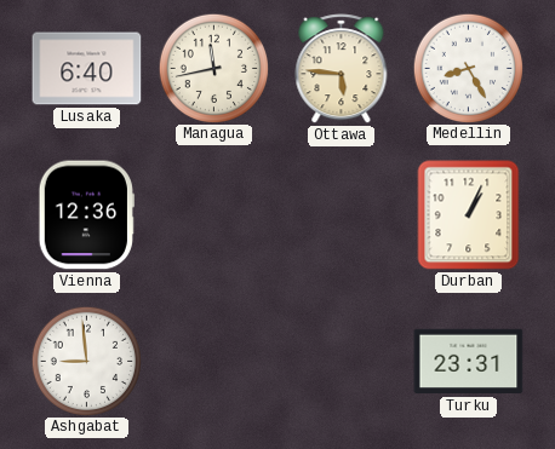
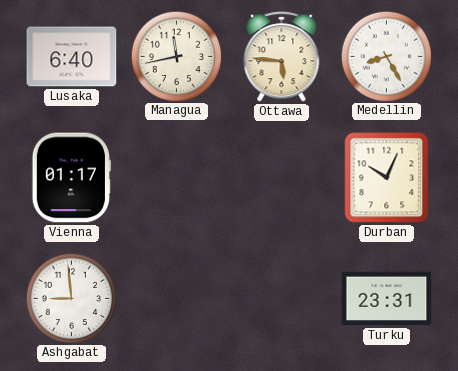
Vienna: 12:36 -> 01:17 (71, 178)
Durban: 1:04 -> 10:04 (387, 178)
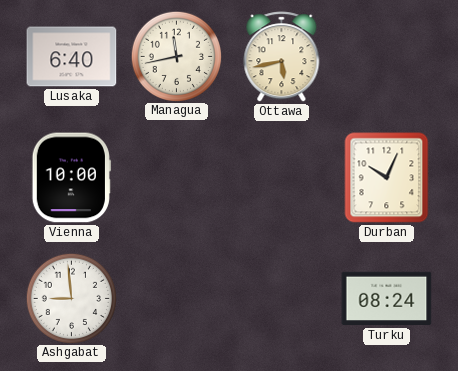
Ottawa: 5:46 -> 5:43 (282, 57)
Medellin: 8:25 -> none (386, 56)
Vienna: 01:17 -> 10:00 (71, 178)
Turku: 23:31 -> 08:24 (387, 299)
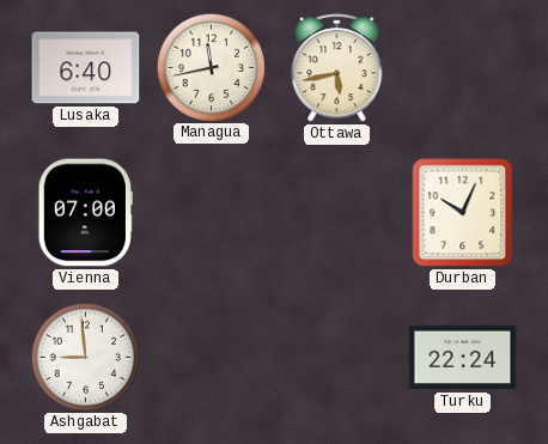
Vienna: 10:00 -> 07:00 (85, 213)
Turku: 08:24 -> 22:24 (463, 358)
